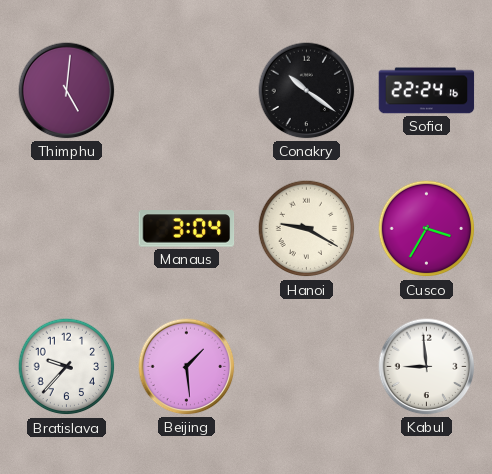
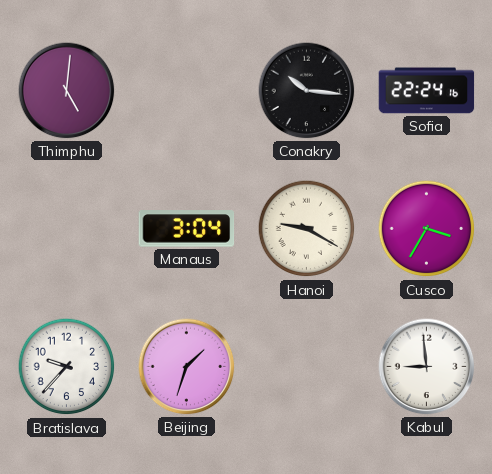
Conakry: 10:21 -> 10:16 (307, 91)
Beijing: 1:29 -> 1:33 (187, 367)
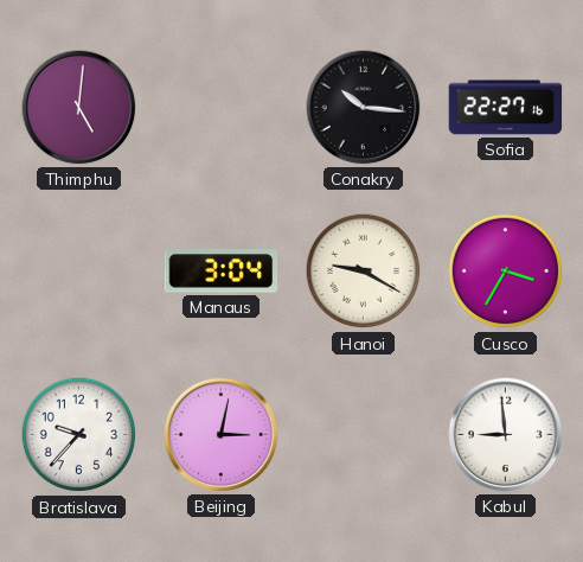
Sofia: 22:24 -> 22:27 (506, 108)
Beijing: 1:33 -> 3:02 (222, 435)
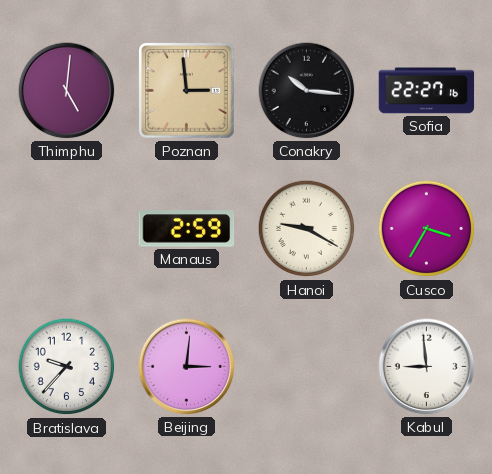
Poznan: none -> 2:59 (187, 91)
Manaus: 3:04 -> 2:59 (187, 229)
Beijing: 3:02 -> 3:01 (187, 367)
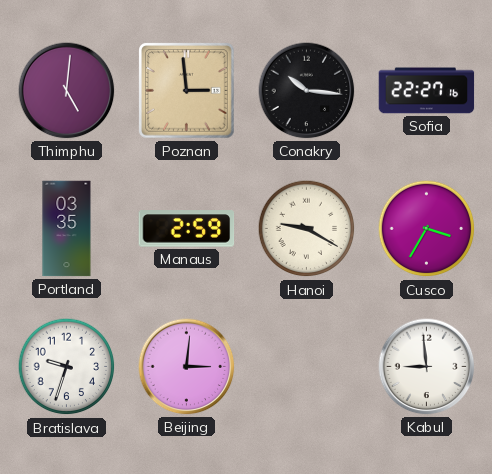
Portland: none -> 03:35 (67, 229)
Bratislava: 9:37 -> 9:33 (67, 367)
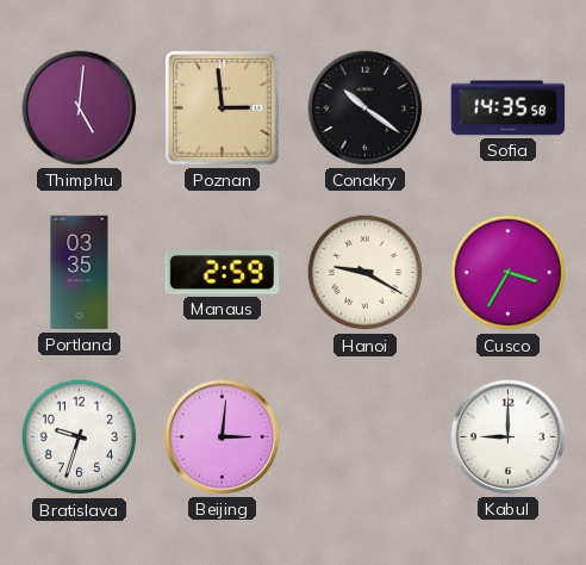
Conakry: 10:16 -> 10:21 (366, 108)
Sofia: 22:27 -> 14:35 (509, 108)
Kabul: 8:59 -> 9:00 (509, 437)
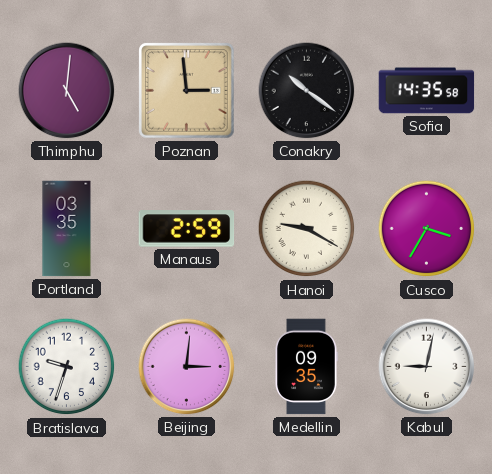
Medellin: none -> 09:35 (306, 367)
Kabul: 9:00 -> 9:02 (427, 367)
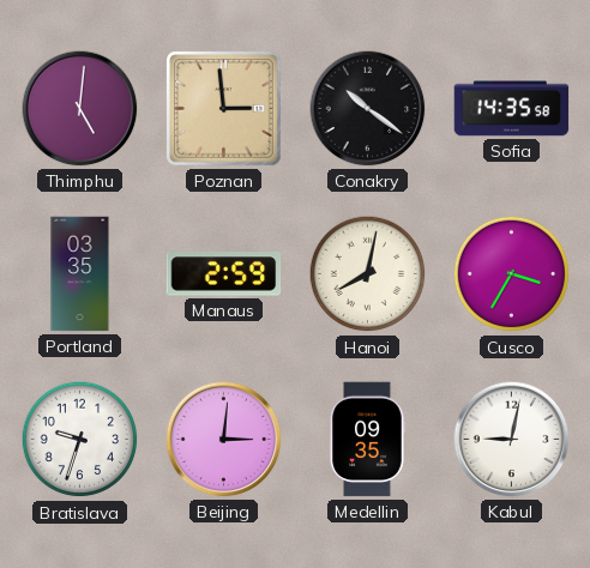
Hanoi: 9:20 -> 8:02 (368, 274)
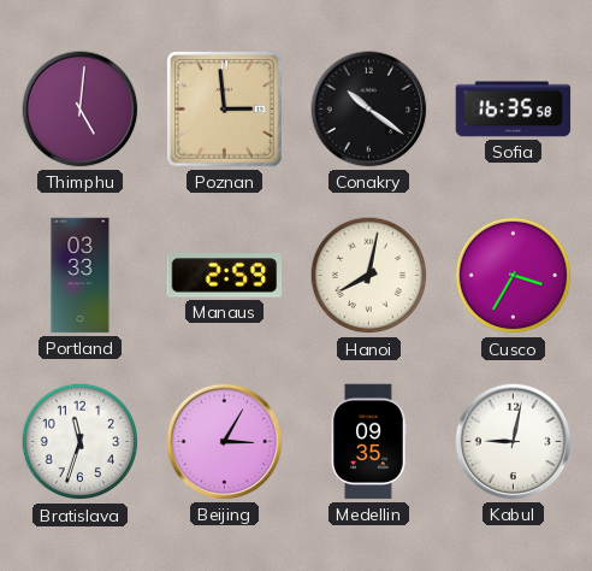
Sofia: 14:35 -> 16:35 (514, 110)
Portland: 03:35 -> 03:33 (81, 276)
Bratislava: 9:33 -> 11:33 (81, 442)
Beijing: 3:01 -> 3:05 (225, 442)
